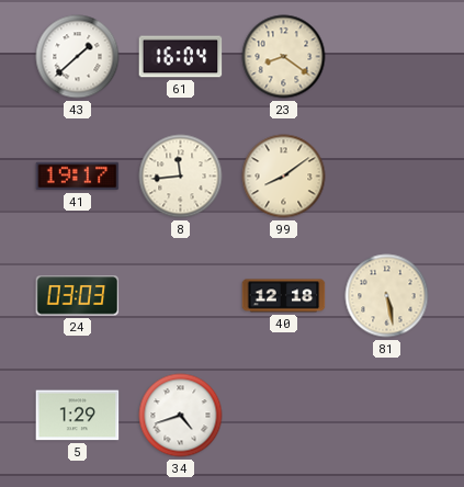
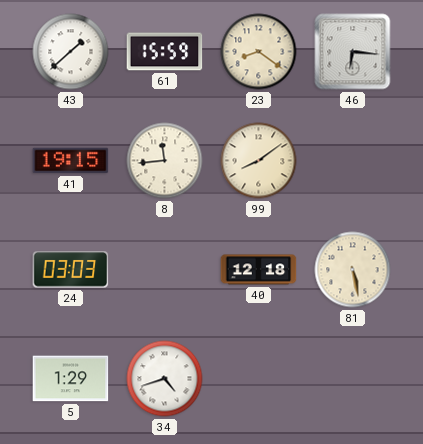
61: 16:04 -> 15:59 (165, 52)
46: none -> 6:16 (353, 52)
41: 19:17 -> 19:15 (71, 161)
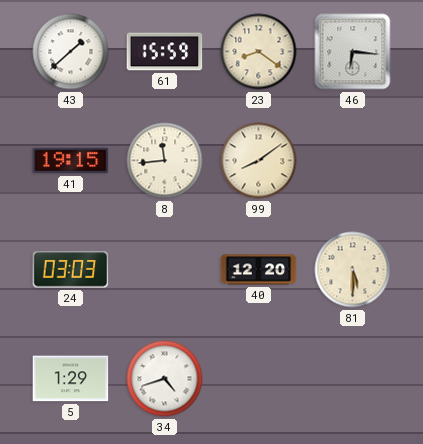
40: 12:18 -> 12:20 (259, 270)
81: 5:28 -> 5:30 (353, 270)
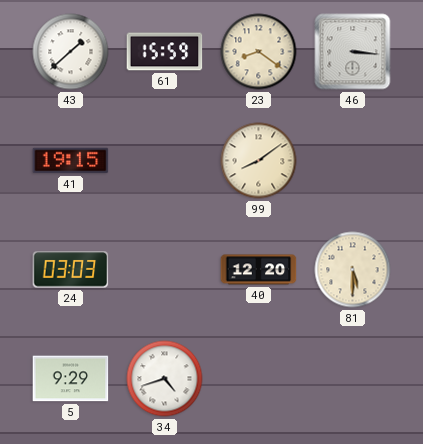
46: 6:16 -> 3:16 (353, 52)
8: 11:44 -> none (165, 161)
5: 1:29 -> 9:29 (71, 379)
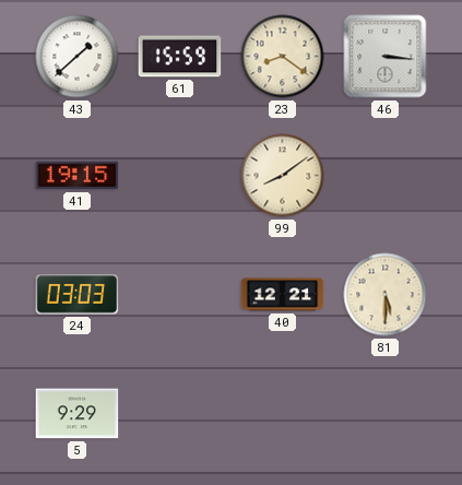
40: 12:20 -> 12:21 (283, 295)
34: 4:42 -> none (165, 379)
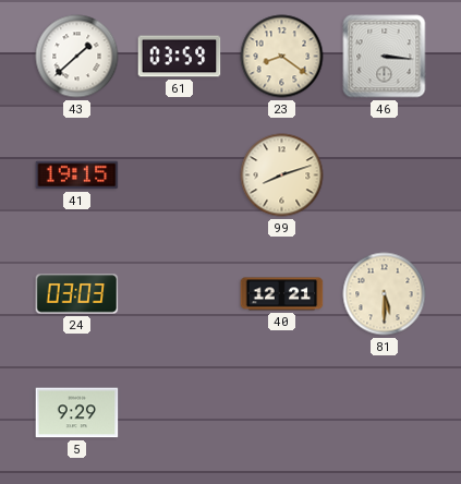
61: 15:59 -> 03:59 (180, 57)
99: 8:09 -> 8:12 (282, 176)
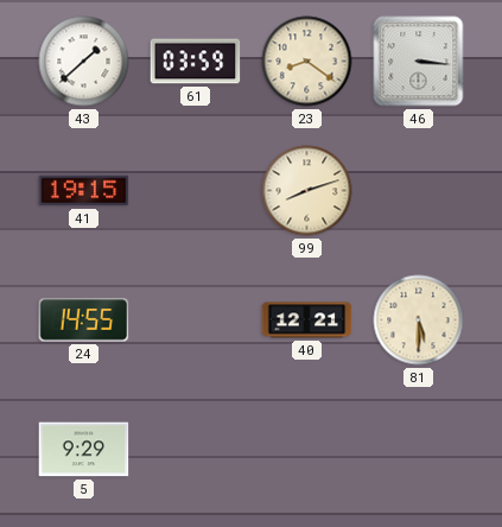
24: 03:03 -> 14:55 (84, 320)
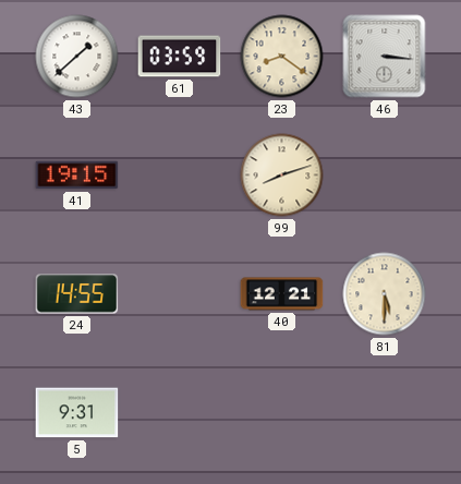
5: 9:29 -> 9:31 (77, 413)
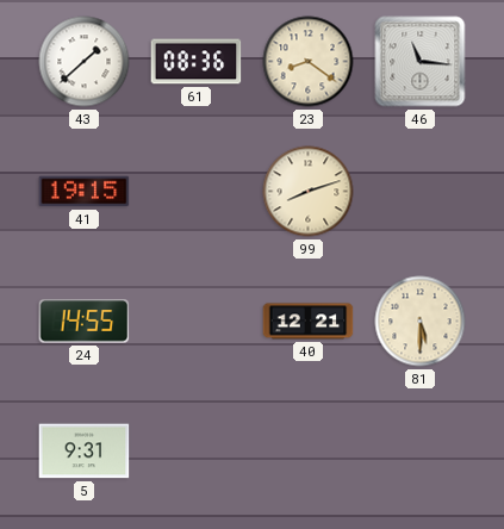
61: 03:59 -> 08:36 (197, 62)
46: 3:16 -> 11:16 (421, 62)
